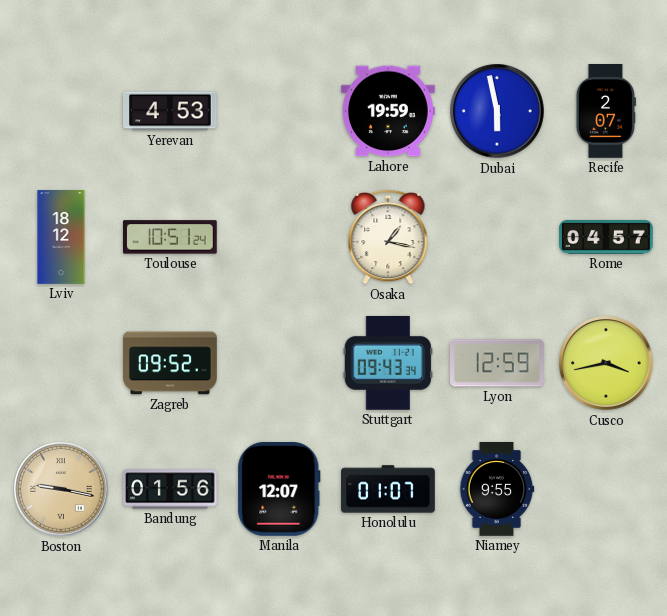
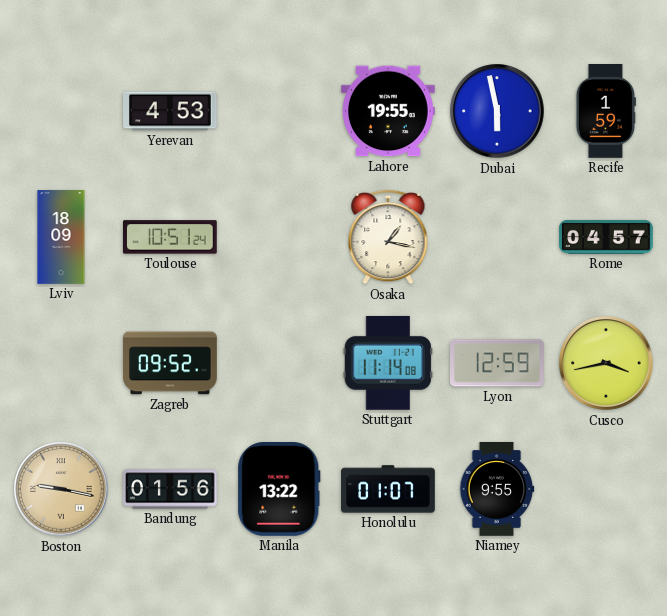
Lahore: 19:59 -> 19:55 (389, 111)
Recife: 2:07 -> 1:59 (606, 112)
Lviv: 18:12 -> 18:09 (61, 237)
Stuttgart: 09:43 -> 11:14 (388, 363)
Manila: 12:07 -> 13:22 (279, 490)
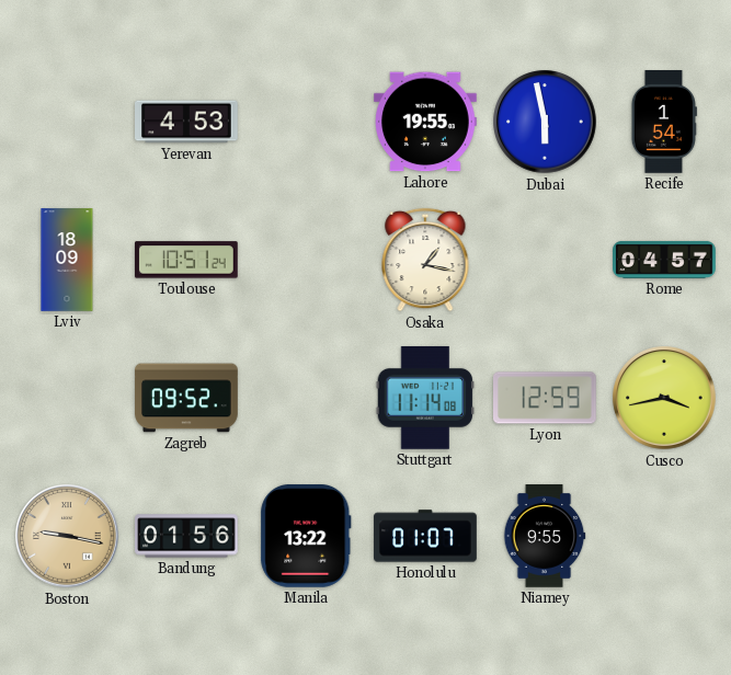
Recife: 1:59 -> 1:54 (664, 123)
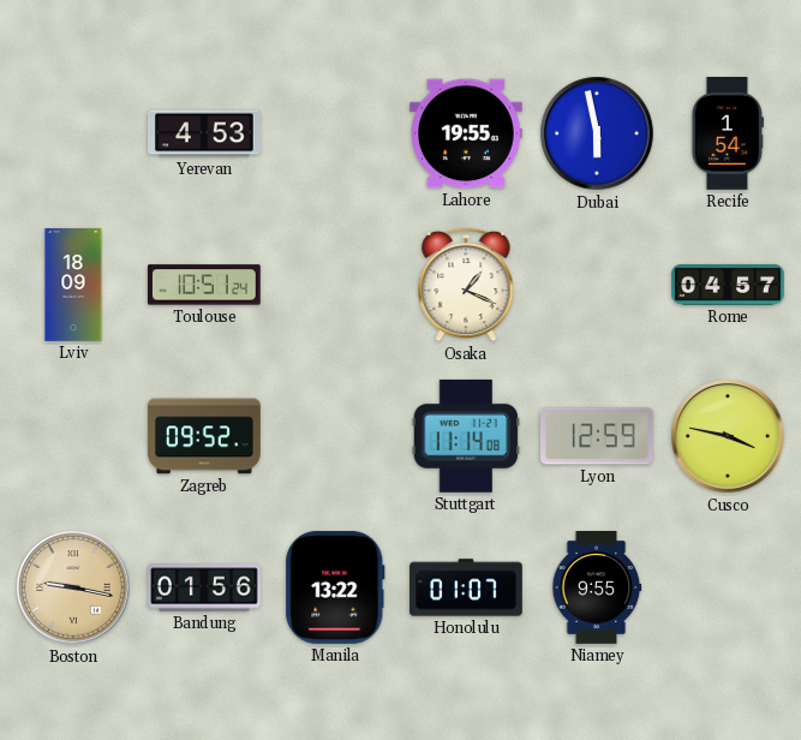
Osaka: 1:17 -> 1:19 (466, 285)
Cusco: 3:43 -> 3:47 (728, 436)
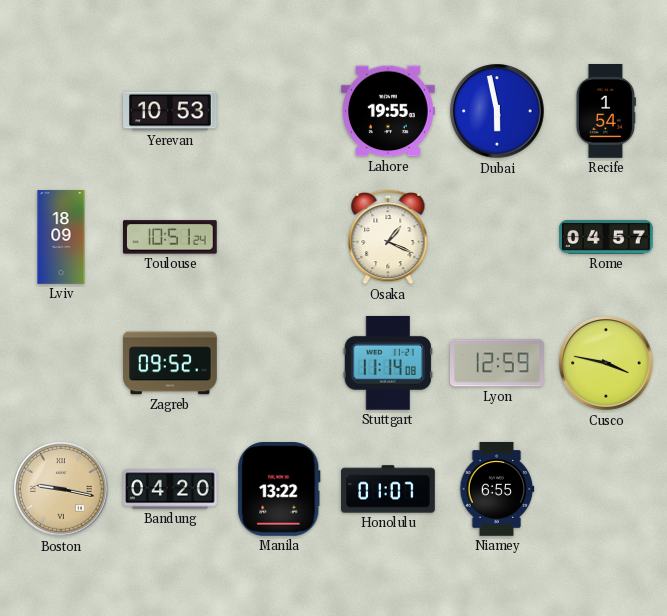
Yerevan: 4:53 -> 10:53 (171, 111)
Bandung: 01:56 -> 04:20 (170, 489)
Niamey: 9:55 -> 6:55 (497, 490)
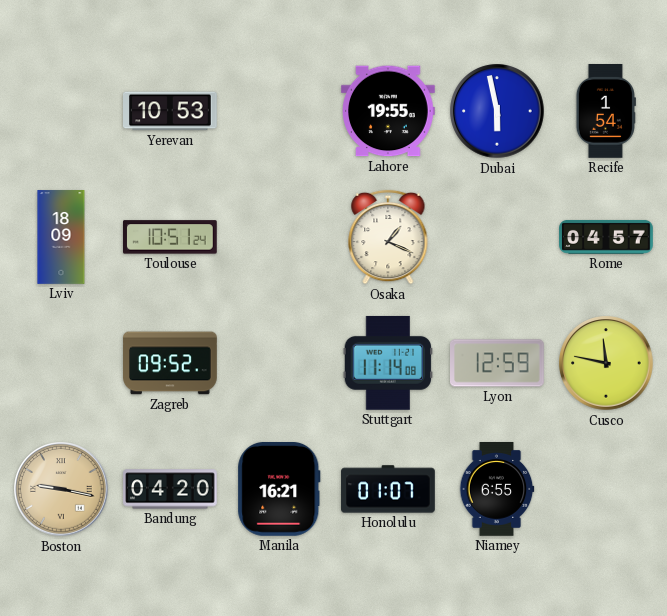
Cusco: 3:47 -> 11:47 (606, 363)
Manila: 13:22 -> 16:21 (279, 490)
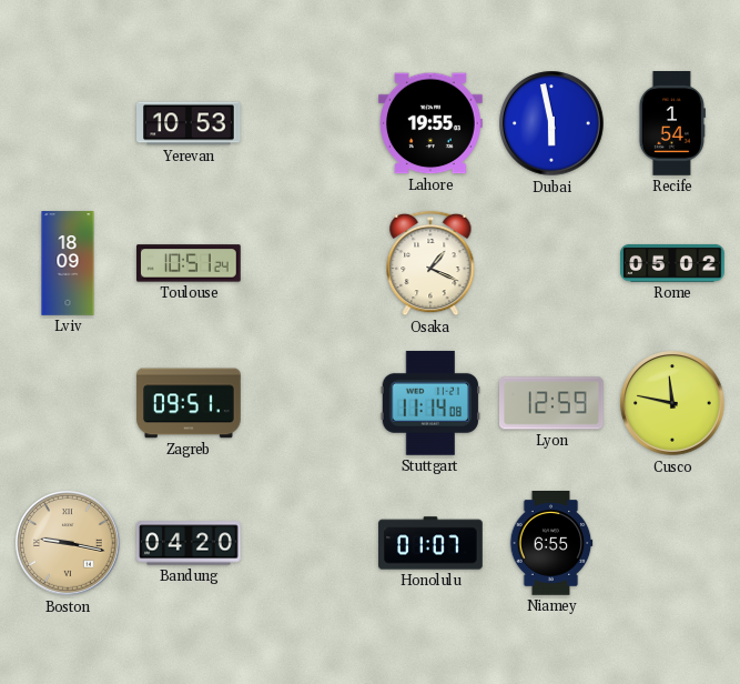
Rome: 04:57 -> 05:02 (672, 263)
Zagreb: 09:52 -> 09:51 (189, 403)
Manila: 16:21 -> none (279, 490)
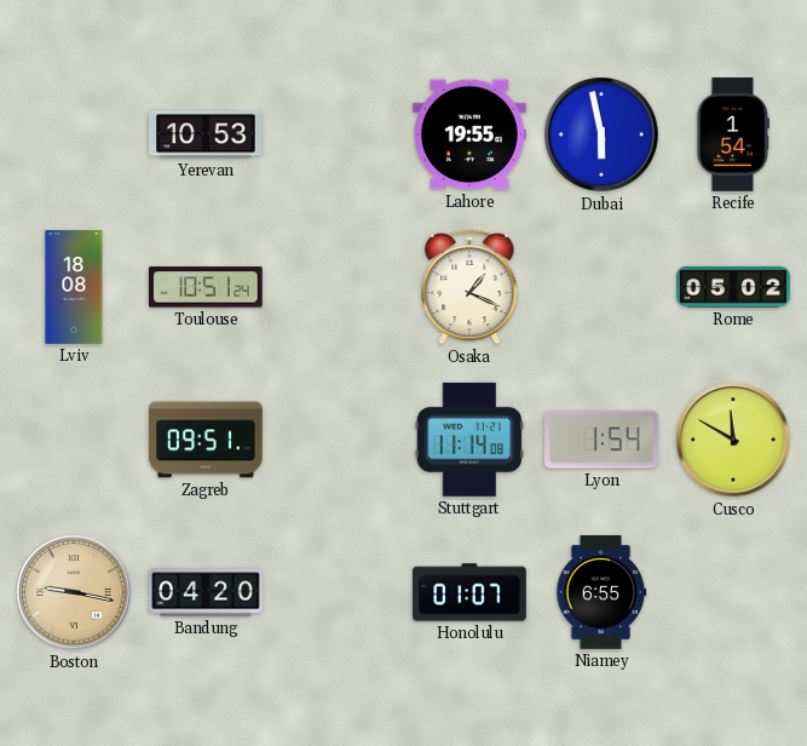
Lviv: 18:09 -> 18:08 (74, 287)
Lyon: 12:59 -> 1:54 (603, 440)
Cusco: 11:47 -> 11:50 (733, 440)
